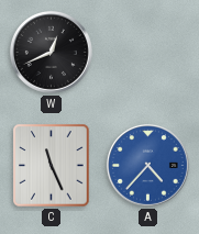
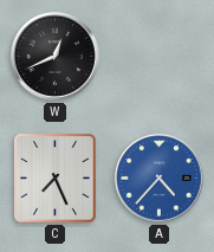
C: 11:26 -> 7:26 (56, 179)
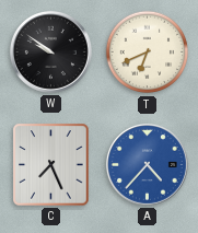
W: 12:41 -> 9:51 (50, 51)
T: none -> 6:41 (148, 53)
